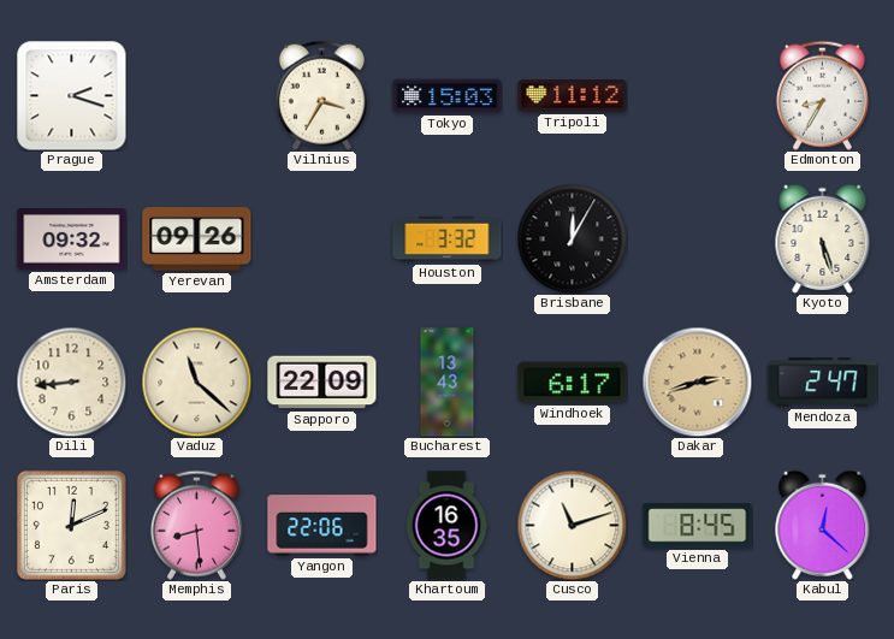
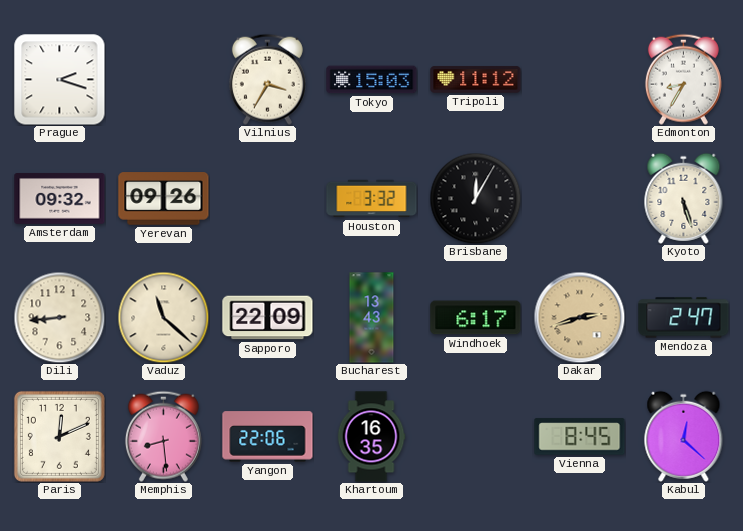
Cusco: 11:12 -> none (572, 525)
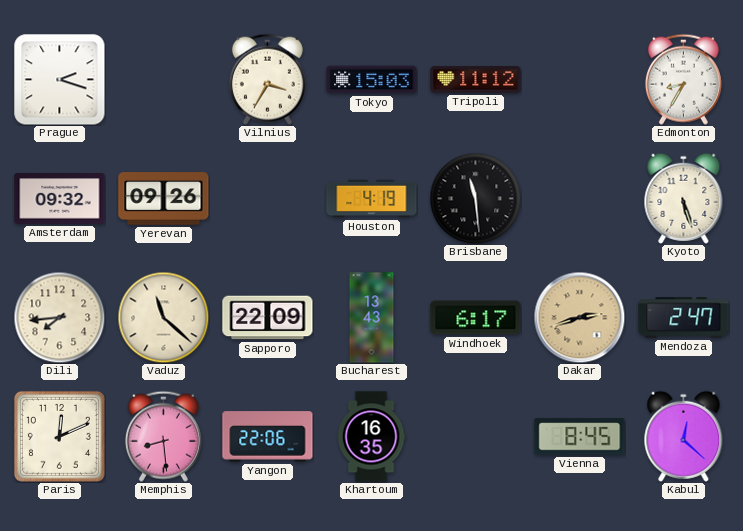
Houston: 3:32 -> 4:19 (372, 199)
Brisbane: 12:05 -> 11:29 (475, 198)
Dili: 8:44 -> 7:44 (59, 317)
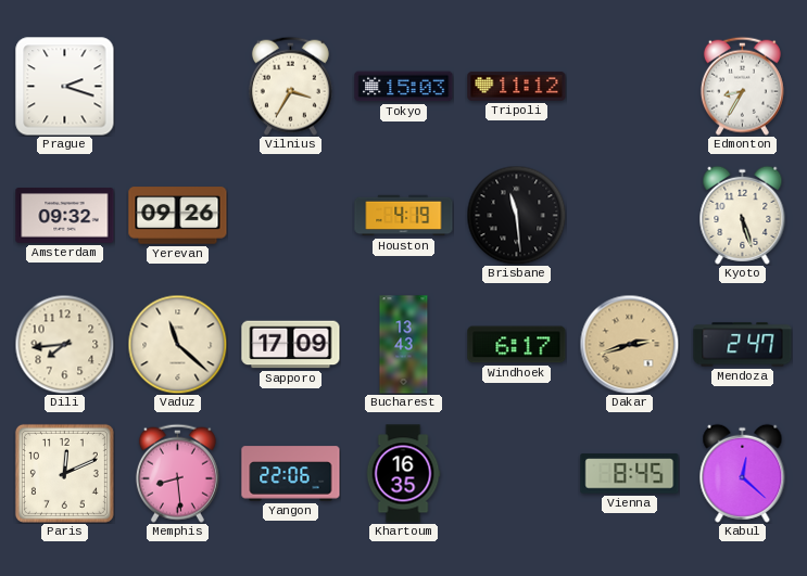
Sapporo: 22:09 -> 17:09 (291, 345)
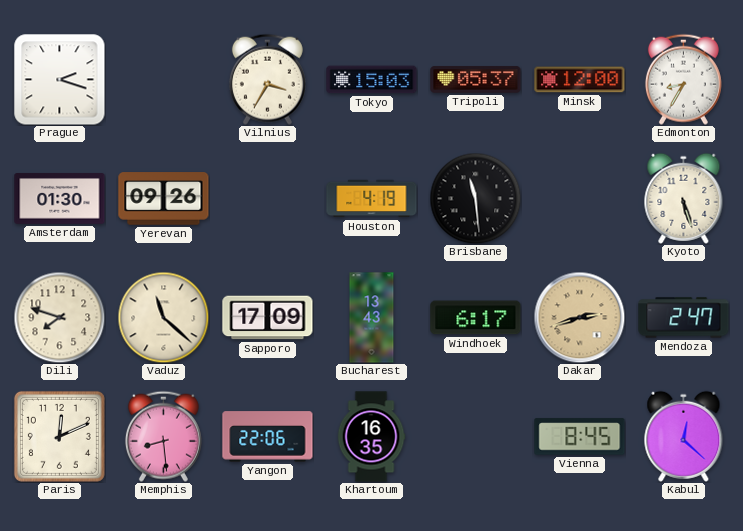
Tripoli: 11:12 -> 05:37 (476, 80)
Minsk: none -> 12:00 (580, 80)
Amsterdam: 09:32 -> 01:30 (60, 199)
Dili: 7:44 -> 7:48 (59, 317)
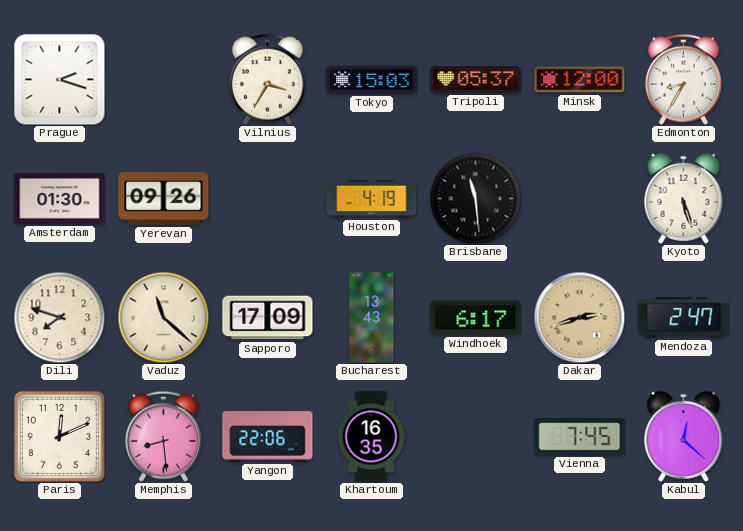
Vienna: 8:45 -> 7:45 (580, 437)
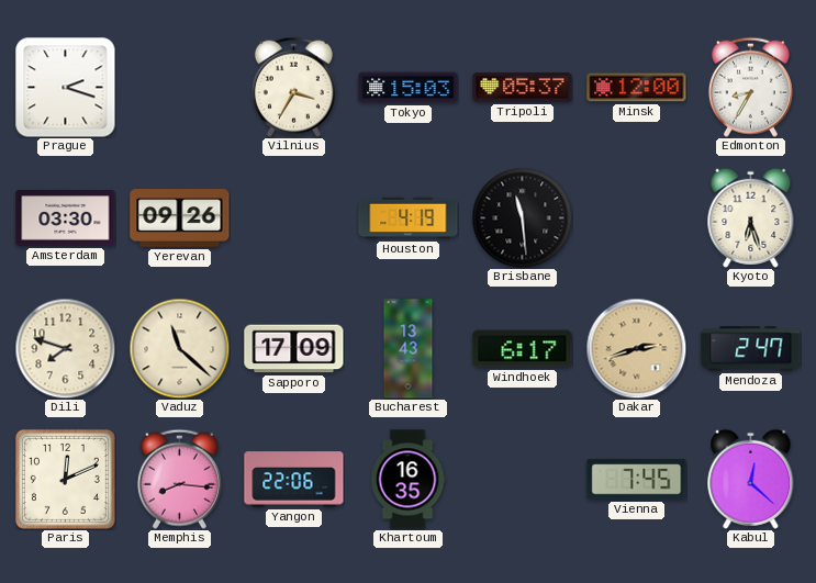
Amsterdam: 01:30 -> 03:30 (66, 218)
Kyoto: 5:27 -> 6:27 (751, 217)
Memphis: 8:29 -> 8:16 (179, 479)
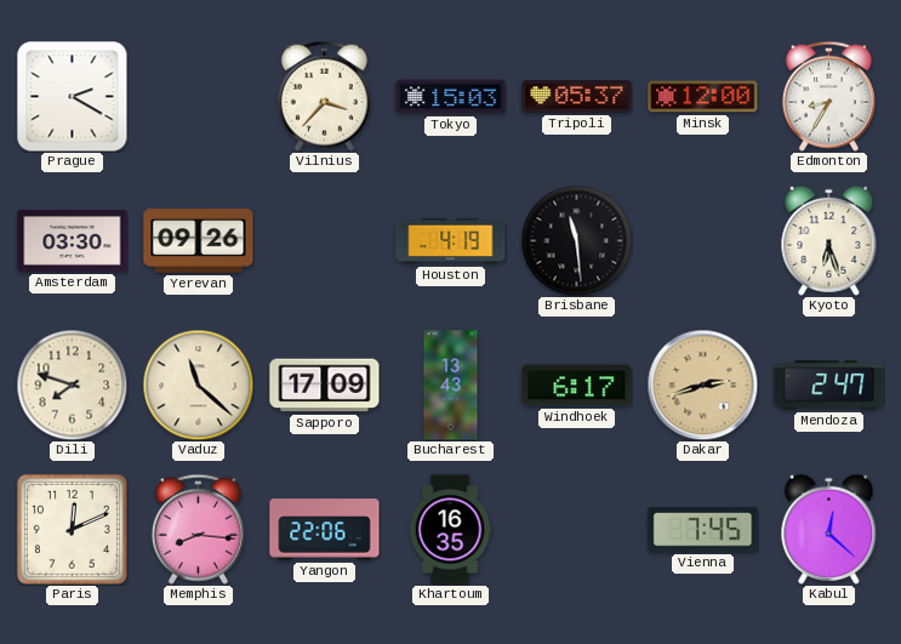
Prague: 2:18 -> 2:20 (73, 97)
Vilnius: 3:35 -> 3:37 (324, 96)
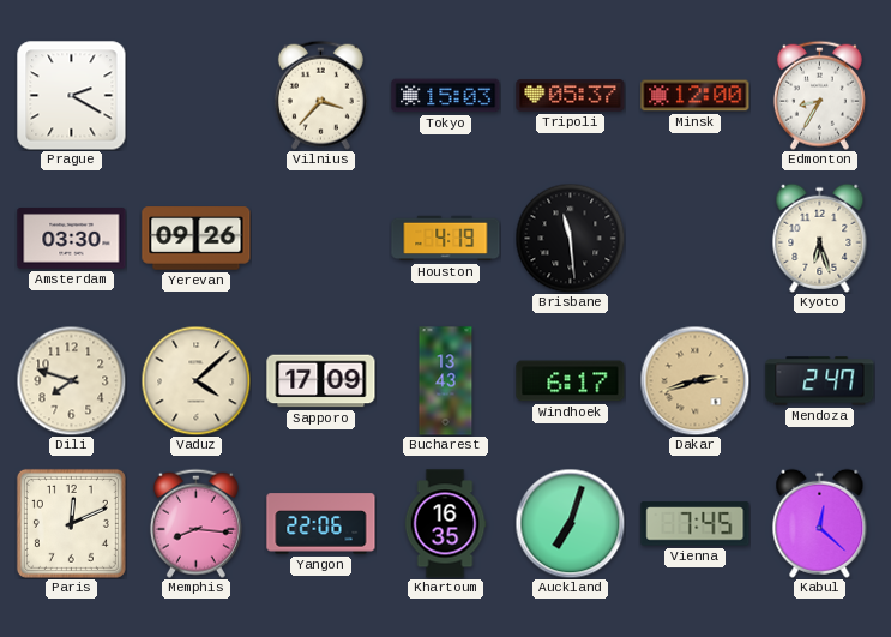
Vaduz: 11:22 -> 4:08 (195, 380)
Auckland: none -> 7:03 (570, 523)
